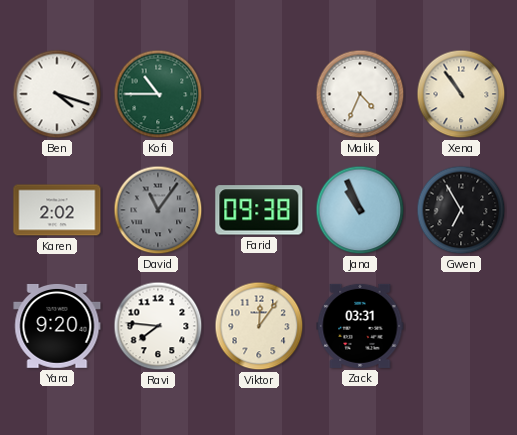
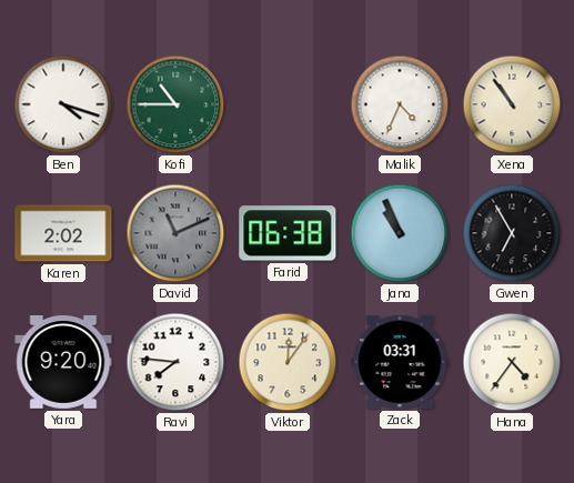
David: 11:06 -> 11:11 (175, 233)
Farid: 09:38 -> 06:38 (288, 233)
Hana: none -> 4:36 (512, 362)
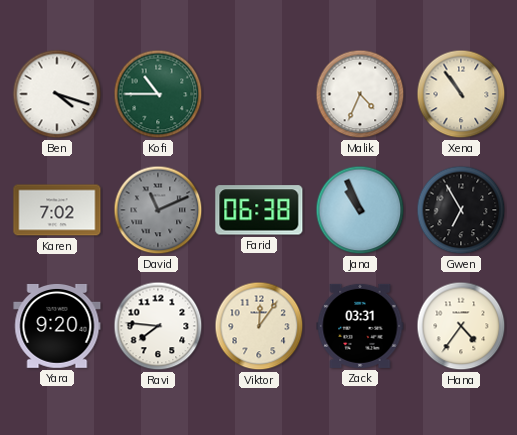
Karen: 2:02 -> 7:02 (57, 210)
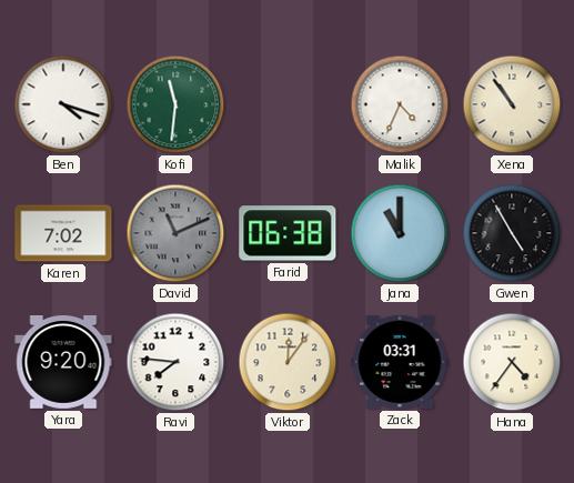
Kofi: 10:45 -> 11:31 (175, 104)
Jana: 10:56 -> 11:00 (400, 233)
Gwen: 6:55 -> 4:55 (512, 233)
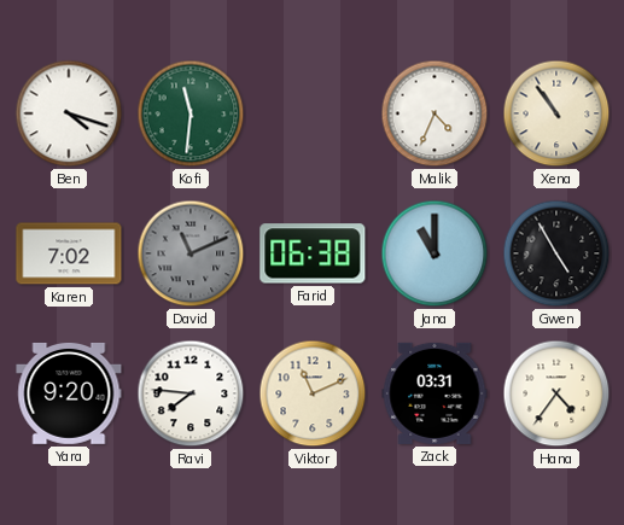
Viktor: 12:06 -> 11:11 (313, 393)
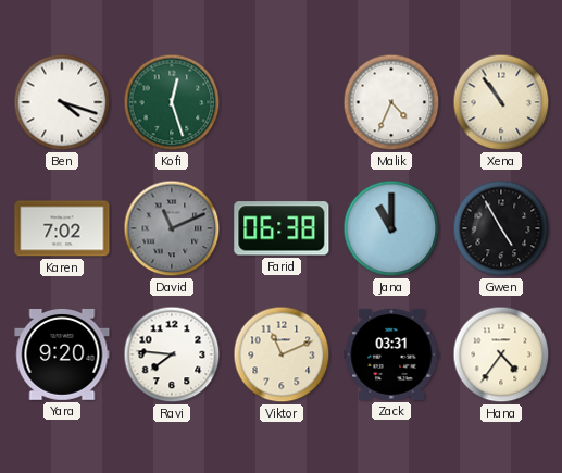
Kofi: 11:31 -> 12:27 (172, 102)
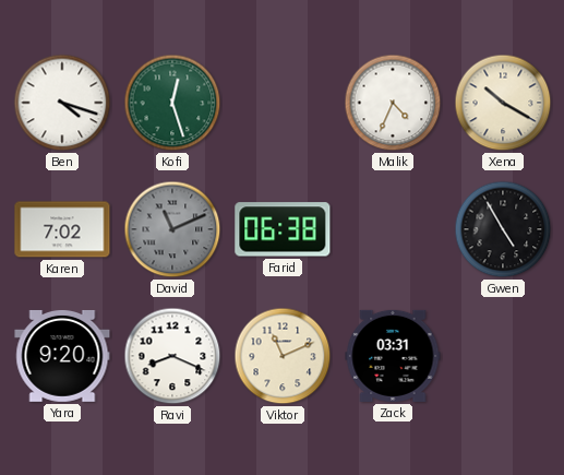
Xena: 10:54 -> 10:20 (503, 103)
Jana: 11:00 -> none (391, 228)
Ravi: 7:46 -> 8:19 (172, 356)
Hana: 4:36 -> none (501, 354)
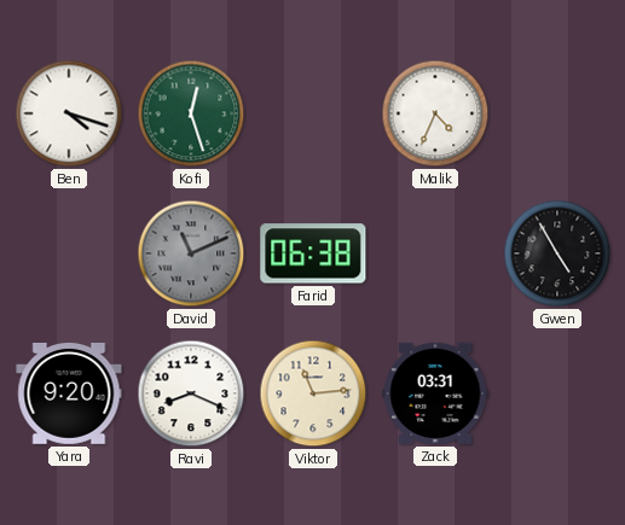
Xena: 10:20 -> none (503, 103)
Karen: 7:02 -> none (62, 229)
Viktor: 11:11 -> 11:14 (313, 393)
